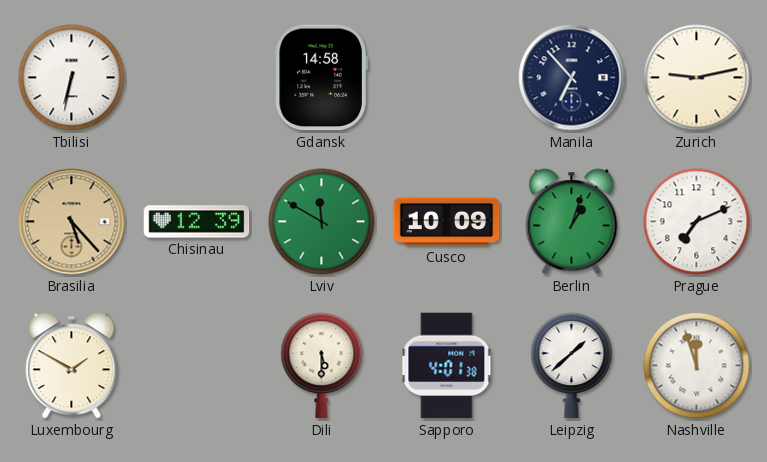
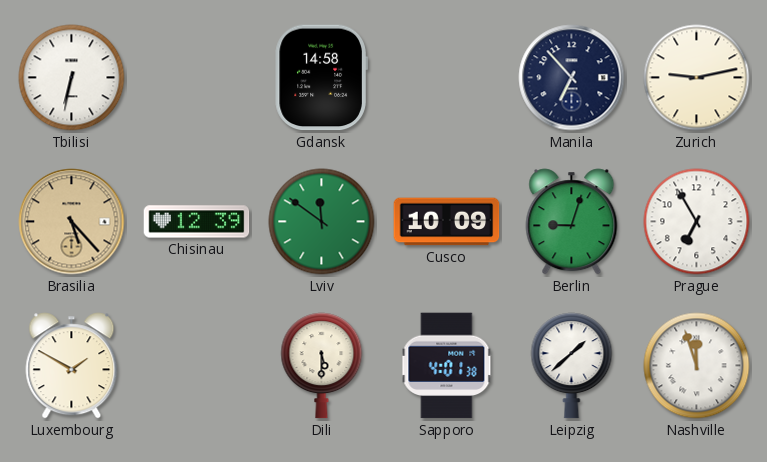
Lviv: 11:50 -> 11:51 (322, 222)
Berlin: 1:03 -> 9:03 (572, 222)
Prague: 7:11 -> 6:55 (697, 222)
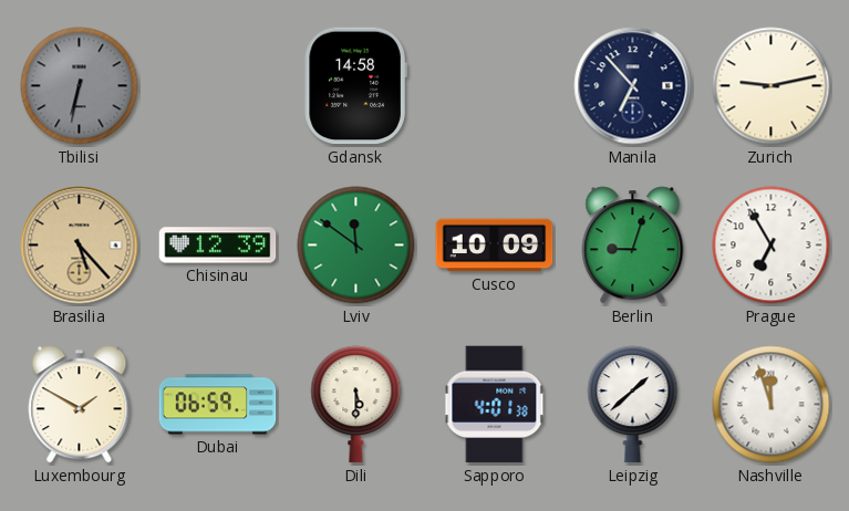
Tbilisi dial: white -> grey (80, 86)
Dubai: none -> 06:59 (218, 405)
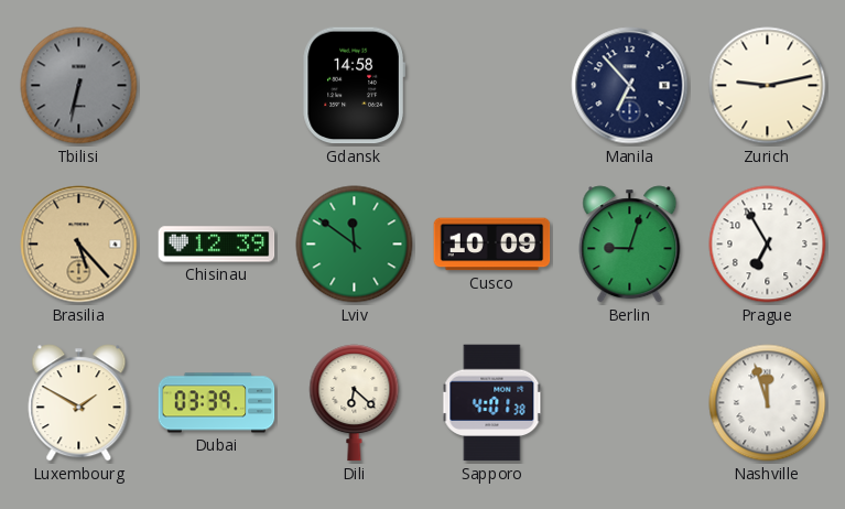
Dubai: 06:59 -> 03:39 (217, 403)
Dili: 5:30 -> 6:22 (355, 403)
Leipzig: 1:38 -> none (633, 405)
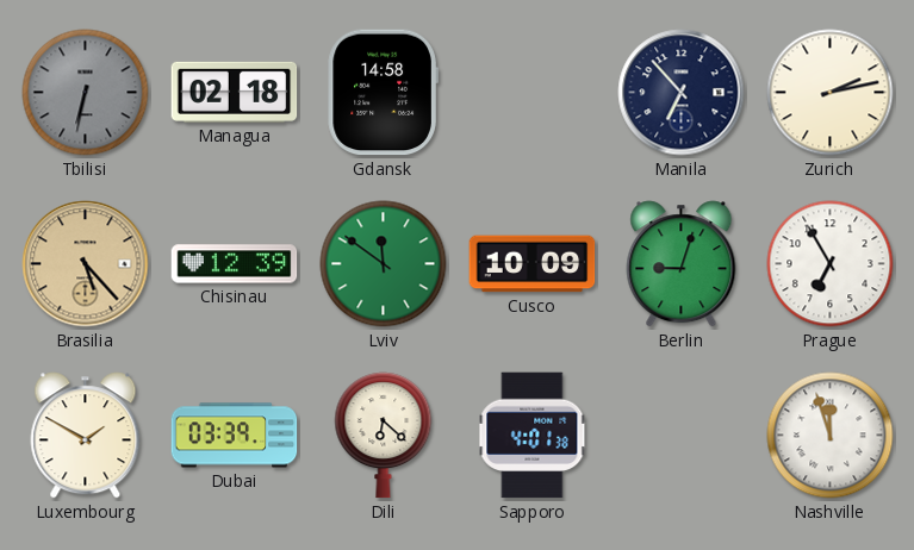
Managua: none -> 02:18 (235, 92)
Zurich: 9:13 -> 2:13 (831, 93)
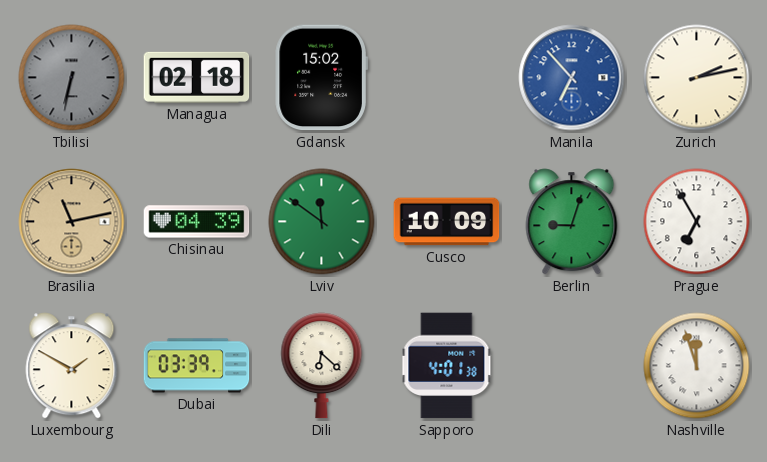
Gdansk: 14:58 -> 15:02 (321, 78)
Manila dial: navy -> blue (572, 78)
Brasilia: 5:23 -> 11:13 (72, 222)
Chisinau: 12:39 -> 04:39 (197, 222)
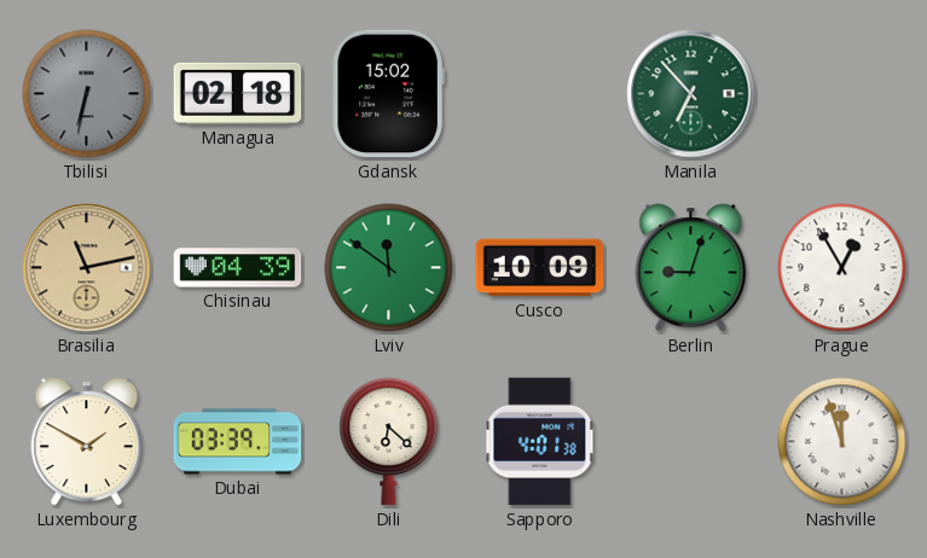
Manila dial: blue -> green (691, 94)
Zurich: 2:13 -> none (697, 78)
Prague: 6:55 -> 12:55 (842, 268)
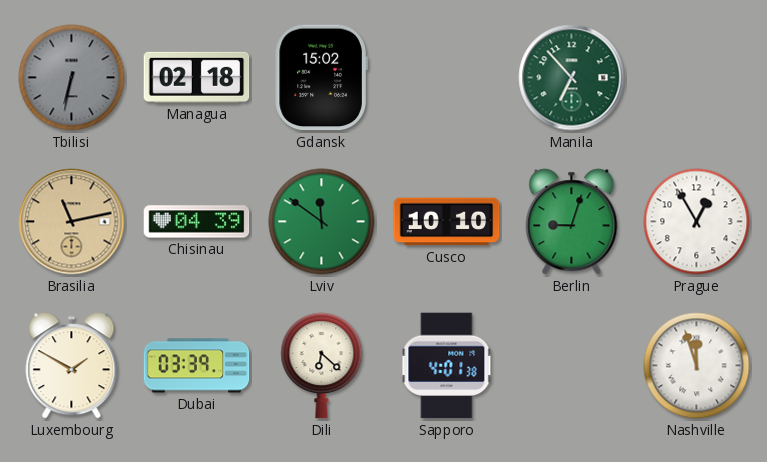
Cusco: 10:09 -> 10:10 (447, 222)
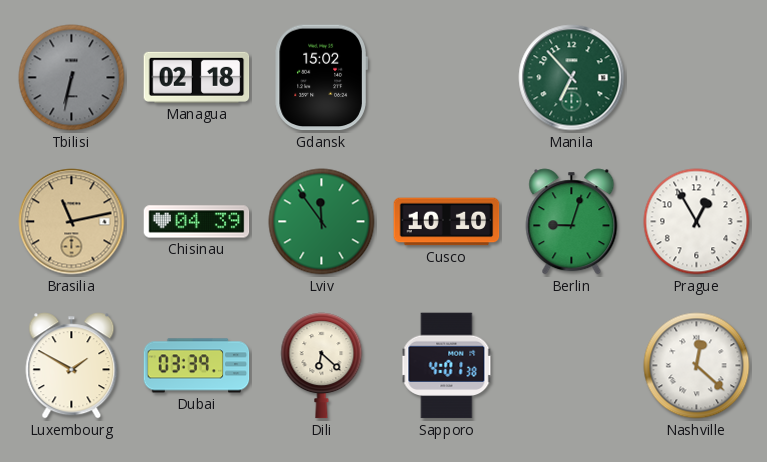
Lviv: 11:51 -> 11:54 (322, 222)
Nashville: 11:57 -> 12:22 (697, 366)
